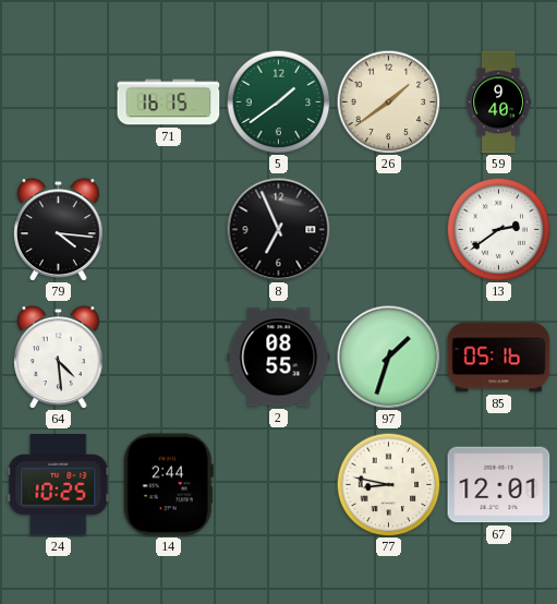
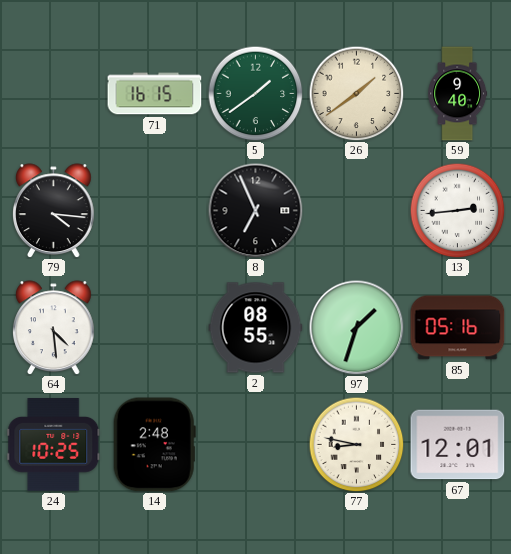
13: 2:39 -> 2:44 (457, 210)
14: 2:44 -> 2:48 (154, 445)
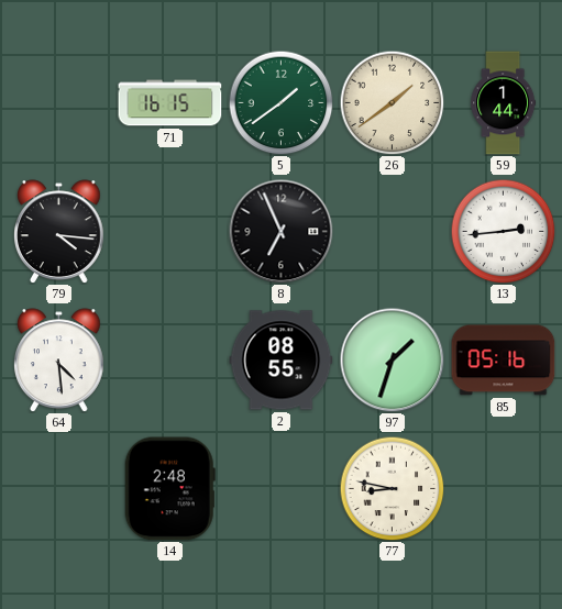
59: 9:40 -> 1:44 (504, 103)
24: 10:25 -> none (54, 445)
67: 12:01 -> none (458, 445)
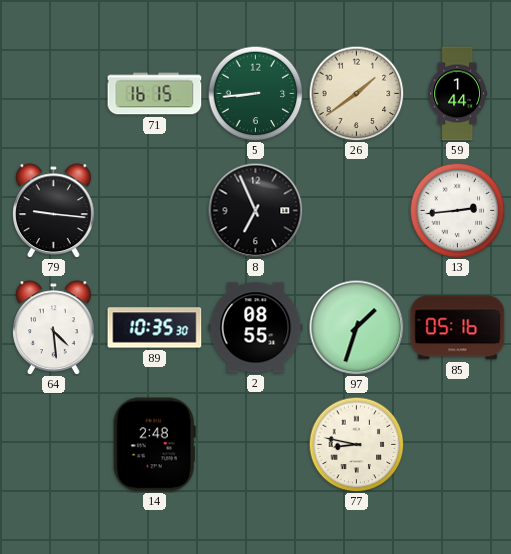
5: 1:39 -> 8:44 (255, 93)
79: 4:16 -> 9:16 (54, 210)
89: none -> 10:35 (155, 328)
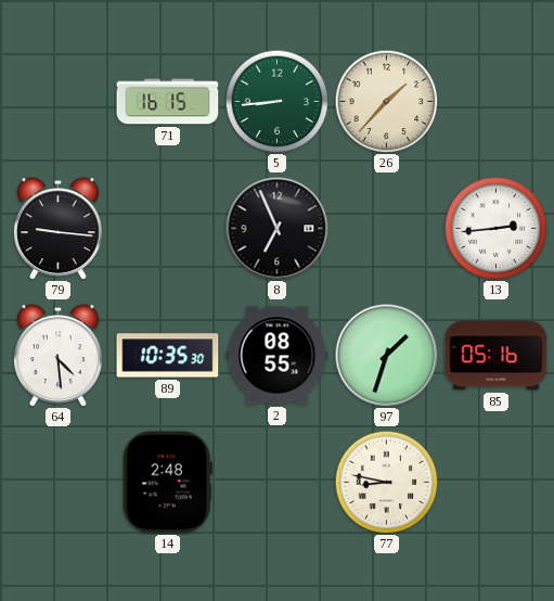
26: 1:39 -> 1:37 (386, 101)
59: 1:44 -> none (458, 94)
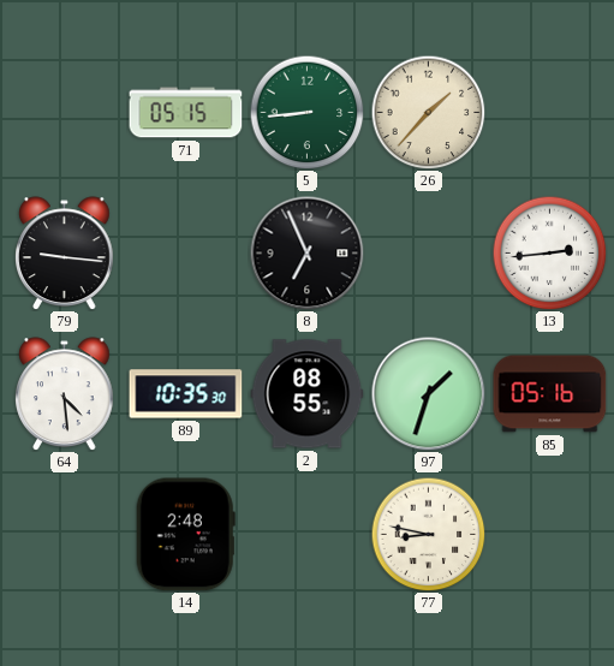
71: 16:15 -> 05:15 (186, 113)
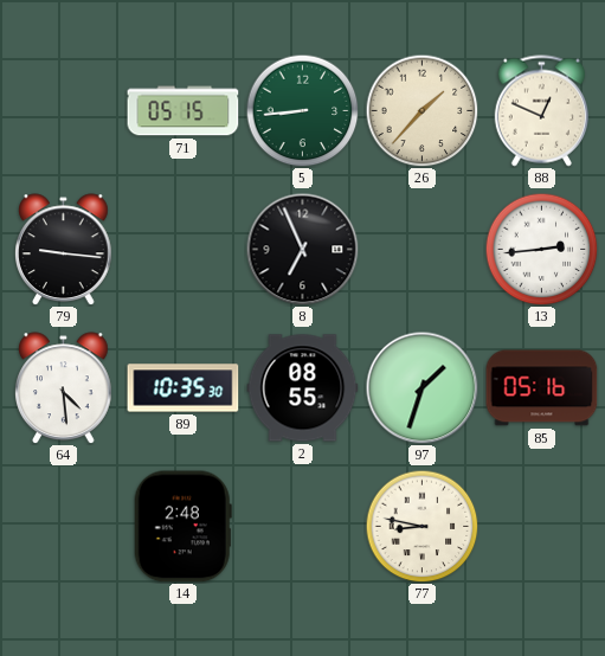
88: none -> 12:49 (541, 111)
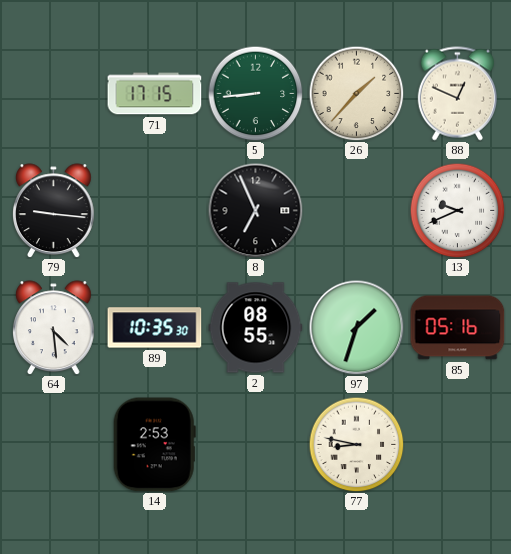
71: 05:15 -> 17:15 (155, 94)
13: 2:44 -> 9:41 (457, 210)
14: 2:48 -> 2:53 (154, 445)
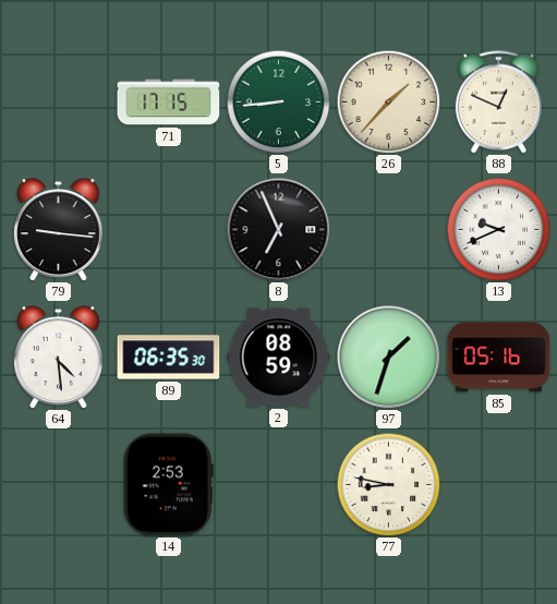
89: 10:35 -> 06:35 (169, 358)
2: 08:55 -> 08:59 (279, 358)
